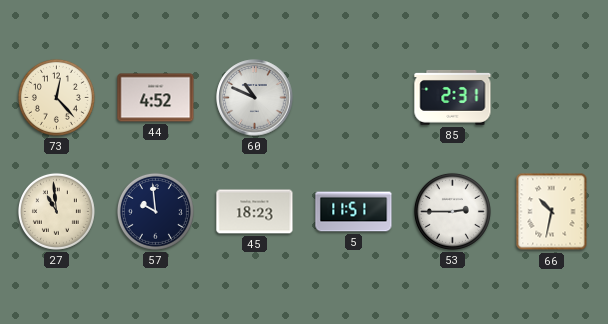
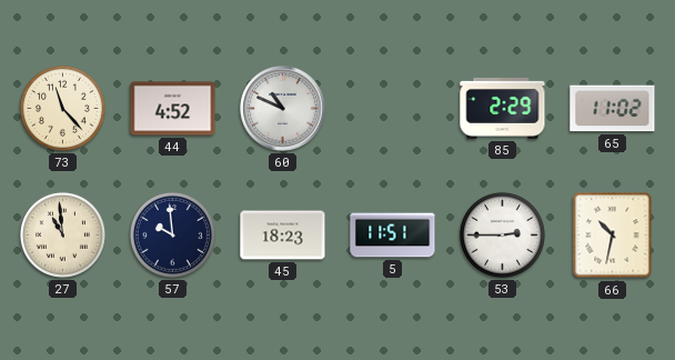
73: 12:23 -> 11:23 (62, 108)
85: 2:31 -> 2:29 (503, 109)
65: none -> 11:02 (613, 109)
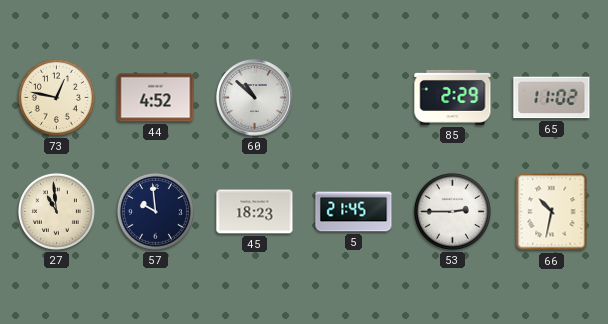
73: 11:23 -> 12:47 (56, 97)
60: 10:49 -> 10:52 (255, 98)
5: 11:51 -> 21:45 (354, 212)
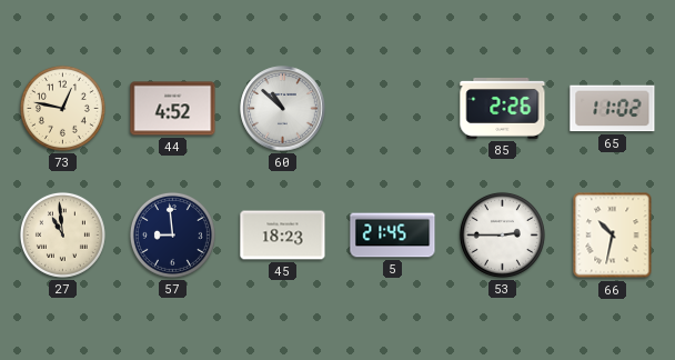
85: 2:29 -> 2:26 (503, 109)
57: 9:59 -> 8:59 (172, 234)
